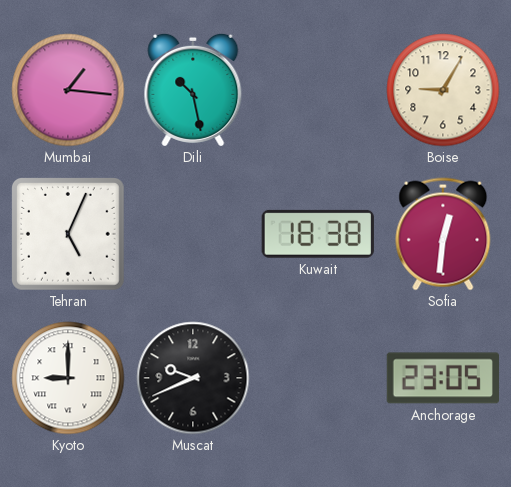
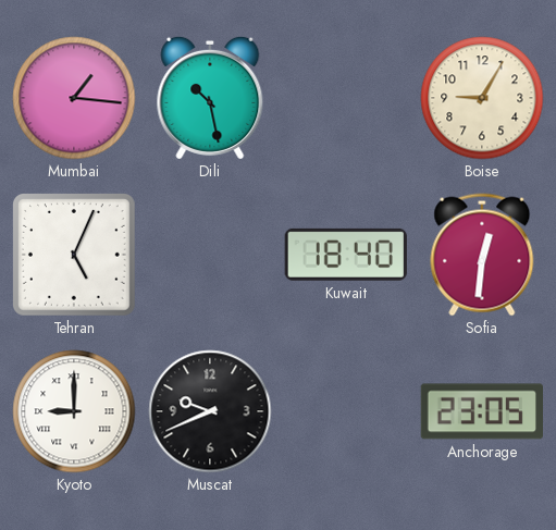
Kuwait: 18:38 -> 18:40 (346, 255)
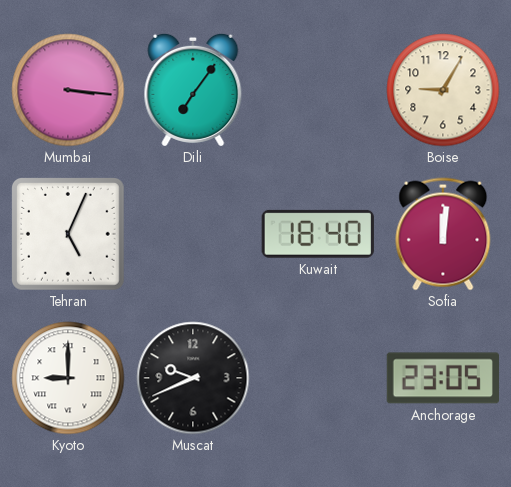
Mumbai: 1:16 -> 3:16 (68, 90)
Dili: 10:28 -> 7:06 (193, 90)
Sofia: 12:31 -> 12:01 (443, 234)
